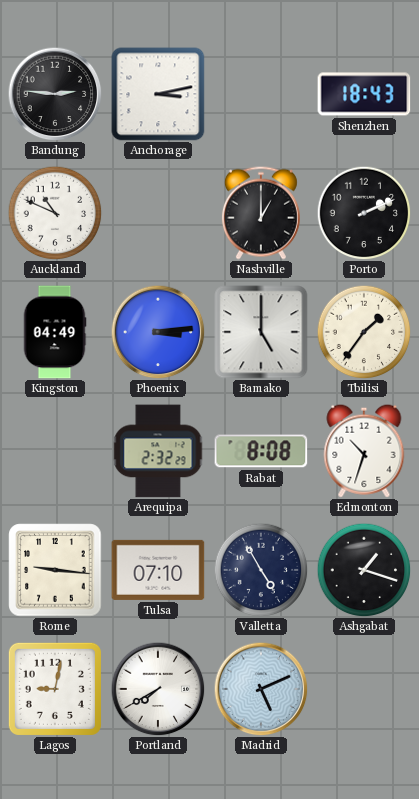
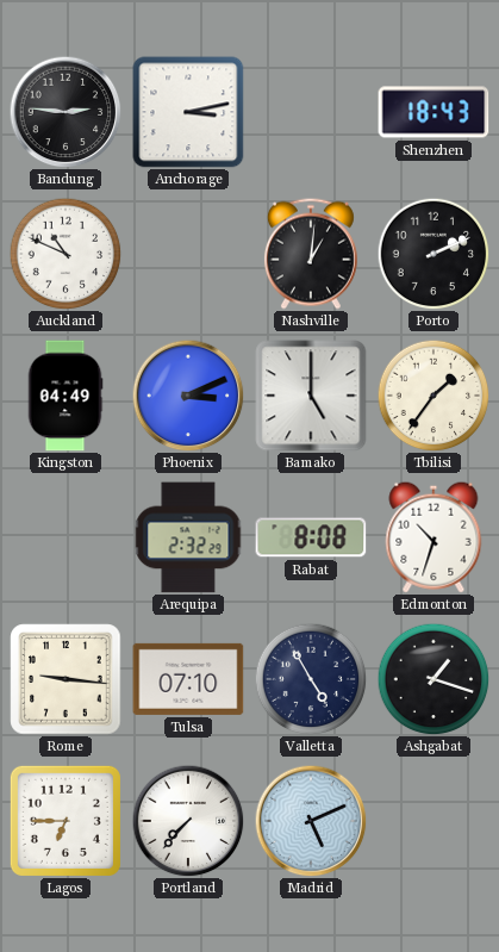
Nashville: 1:00 -> 1:01 (311, 254)
Phoenix: 3:14 -> 3:11 (188, 396)
Lagos: 9:02 -> 6:45 (66, 821)
Portland: 7:40 -> 7:37 (188, 821)
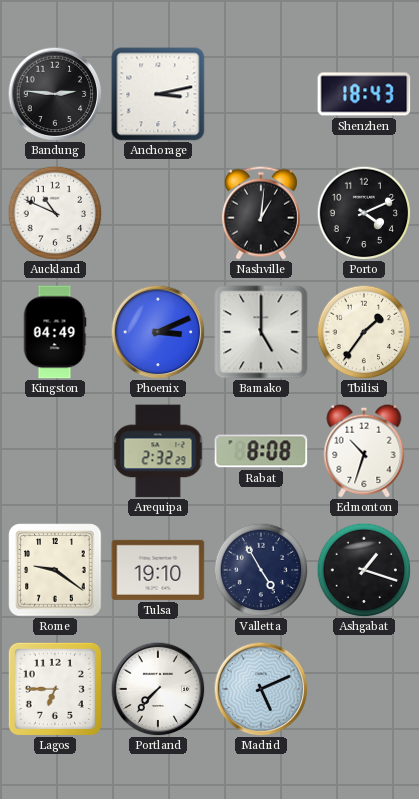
Porto: 2:11 -> 4:11 (364, 213)
Rome: 9:16 -> 9:21 (55, 570)
Tulsa: 07:10 -> 19:10 (158, 570)
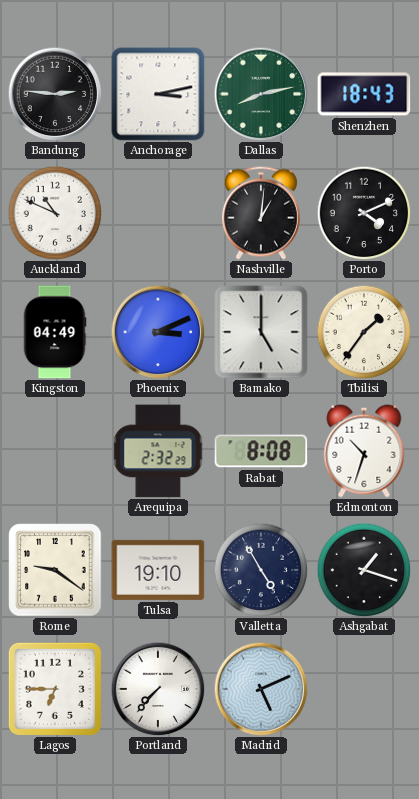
Dallas: none -> 8:13 (261, 94)
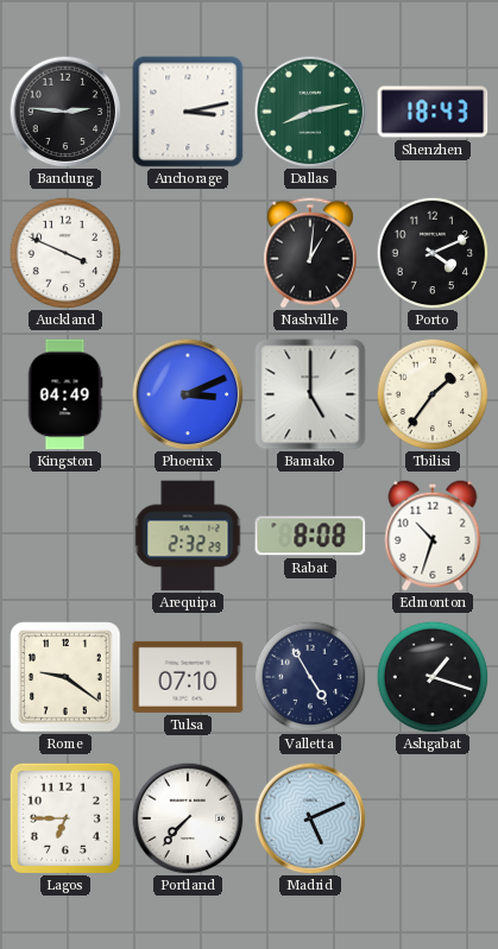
Auckland: 10:49 -> 3:49 (65, 253)
Tulsa: 19:10 -> 07:10 (188, 677)
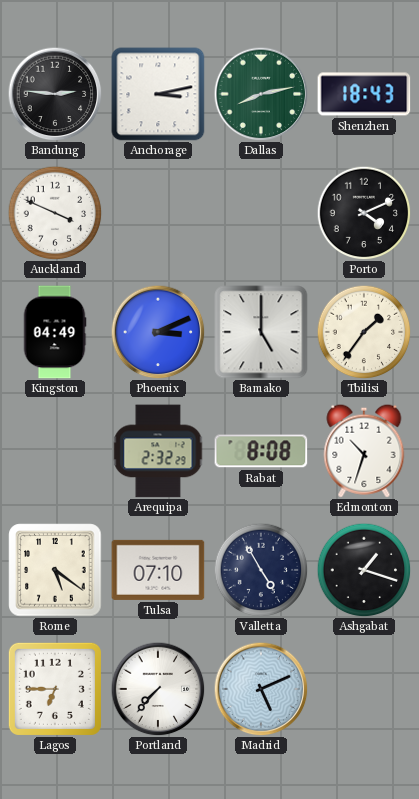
Nashville: 1:01 -> none (310, 253)
Rome: 9:21 -> 5:21 (55, 570)
